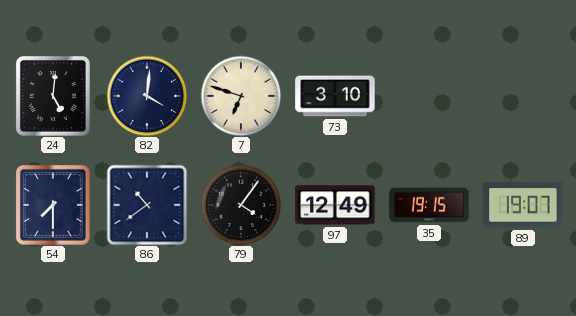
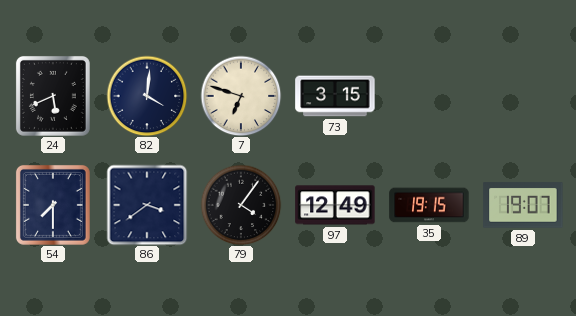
24: 5:01 -> 5:41 (53, 96)
73: 3:10 -> 3:15 (335, 96)
86: 10:39 -> 3:39 (147, 205)
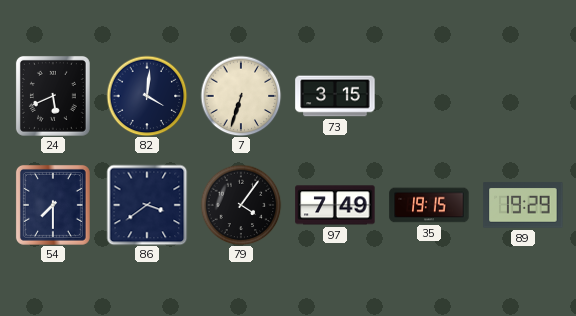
7: 6:48 -> 6:33 (241, 96)
97: 12:49 -> 7:49 (335, 205)
89: 19:07 -> 19:29 (523, 205)
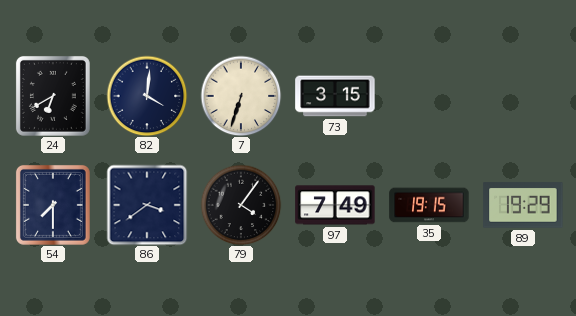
24: 5:41 -> 6:40 (53, 96)
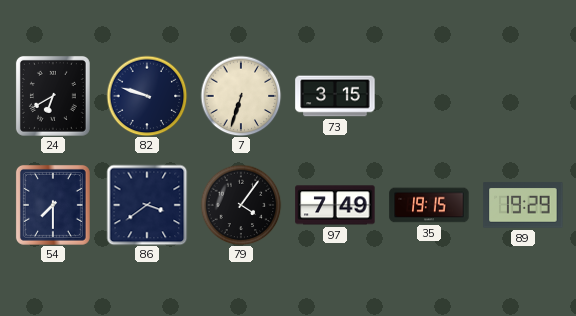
82: 4:01 -> 9:48 (147, 96)
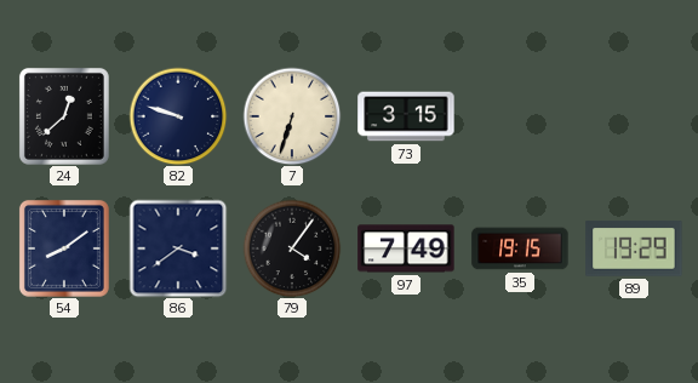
24: 6:40 -> 12:38 (64, 116)
54: 7:30 -> 8:09 (64, 248)
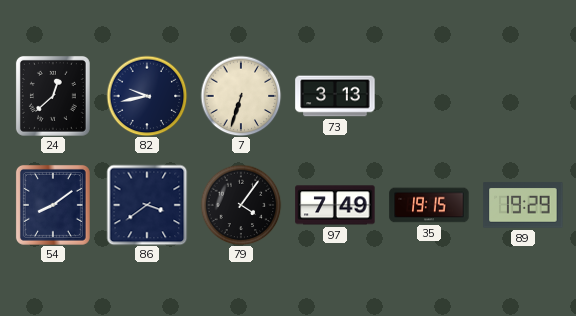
82: 9:48 -> 9:43 (147, 96)
73: 3:15 -> 3:13 (335, 96)
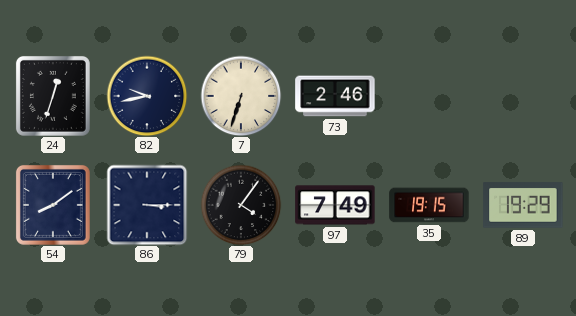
24: 12:38 -> 12:33 (53, 96)
73: 3:13 -> 2:46 (335, 96)
86: 3:39 -> 3:15 (147, 205)
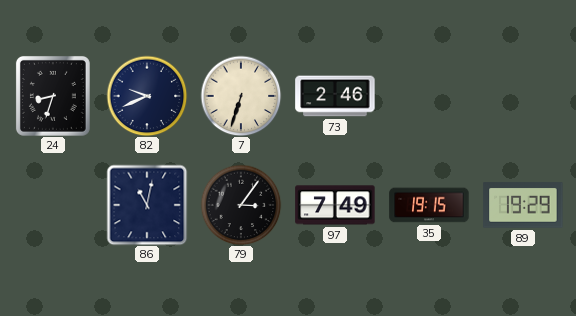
24: 12:33 -> 8:33 (53, 96)
82: 9:43 -> 9:41 (147, 96)
54: 8:09 -> none (53, 205)
86: 3:15 -> 11:02 (147, 205)
79: 4:06 -> 3:06 (241, 205)
